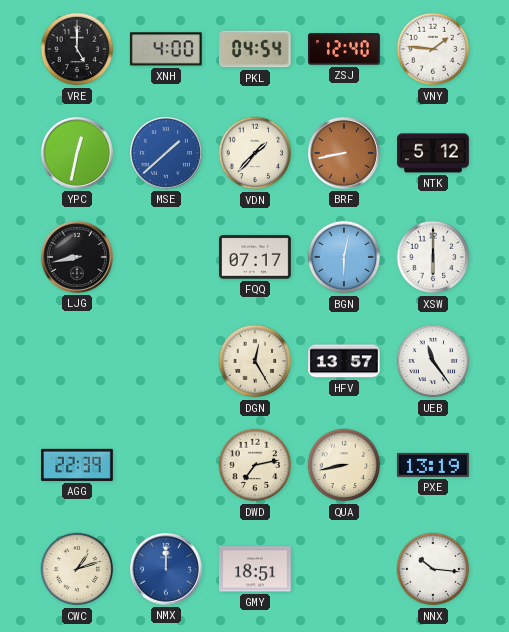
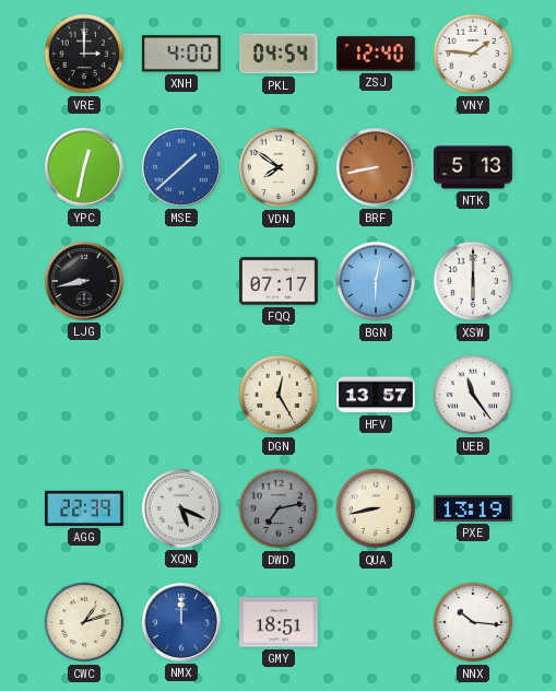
VRE: 5:00 -> 3:00 (84, 54)
VDN: 1:37 -> 7:51 (279, 167)
NTK: 5:12 -> 5:13 (474, 167)
XQN: none -> 5:19 (181, 508)
DWD dial: cream -> grey (279, 508)
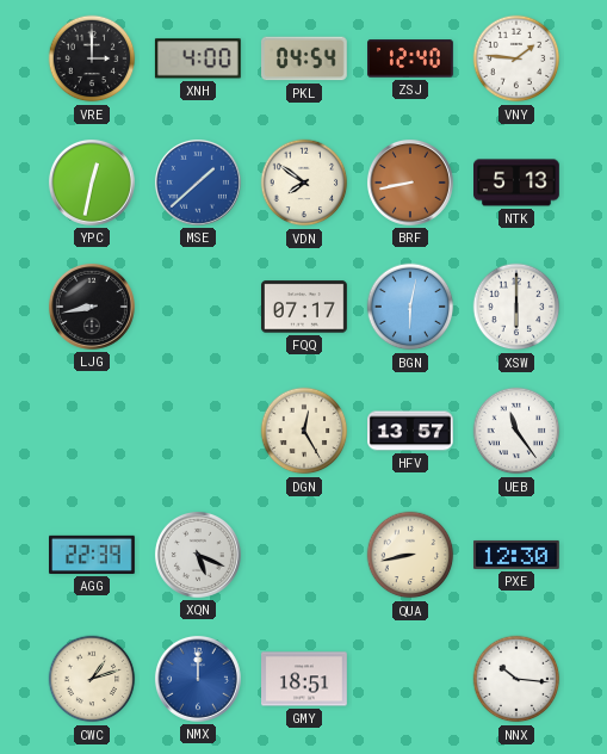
DWD: 7:13 -> none (279, 508)
PXE: 13:19 -> 12:30 (516, 555)
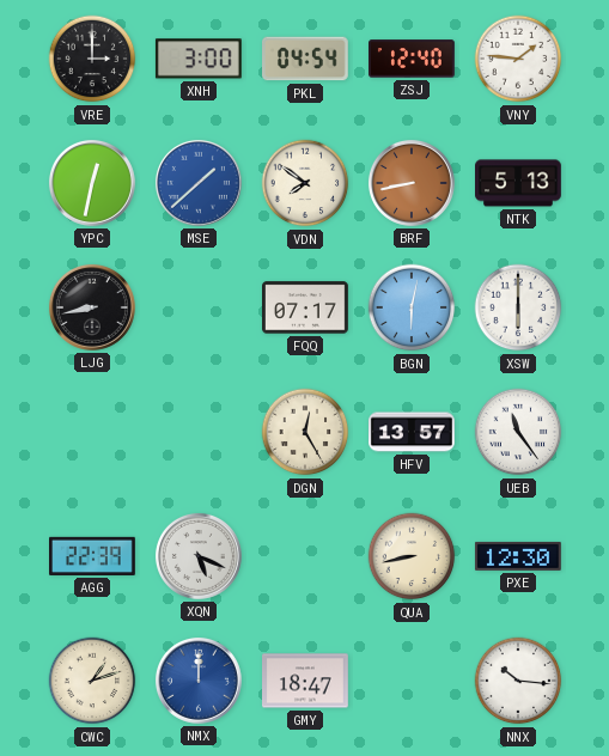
XNH: 4:00 -> 3:00 (199, 59)
GMY: 18:51 -> 18:47 (306, 681)
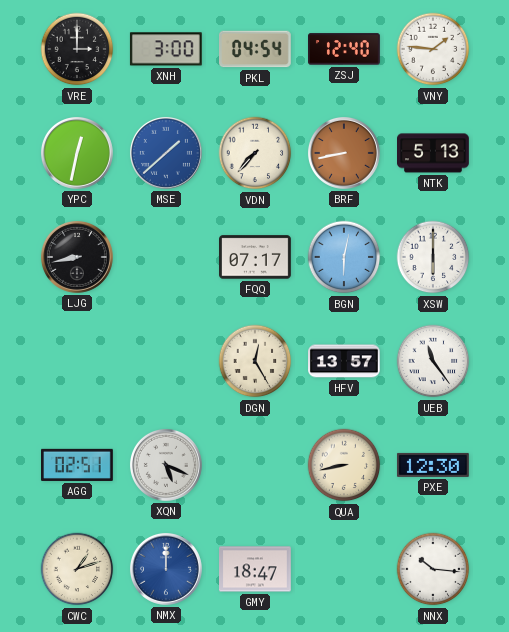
VDN: 7:51 -> 7:37 (255, 153)
AGG: 22:39 -> 02:51 (78, 465)
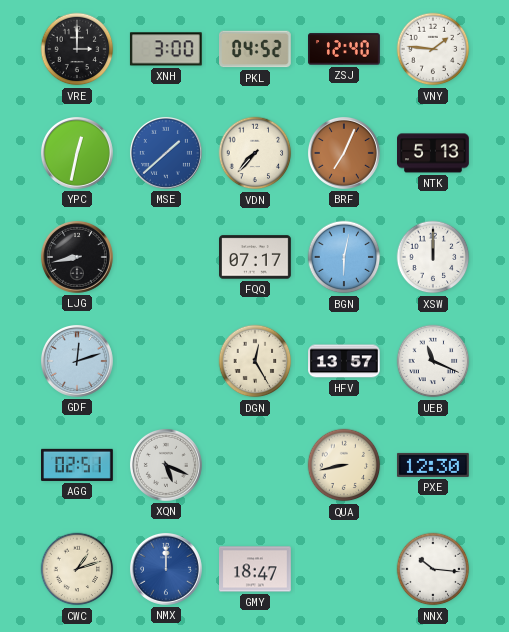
PKL: 04:54 -> 04:52 (256, 49)
BRF: 8:43 -> 7:04 (344, 153)
XSW: 6:00 -> 12:00 (433, 257)
GDF: none -> 12:12 (77, 361)
UEB: 11:24 -> 11:19 (433, 361)
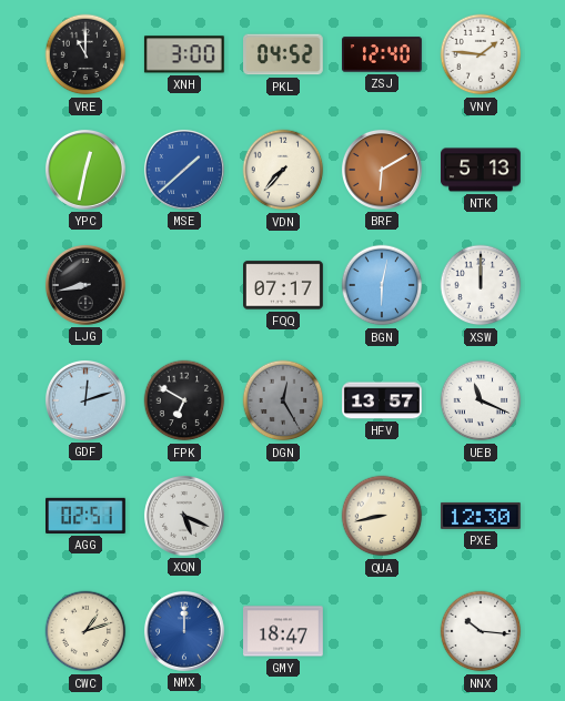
VRE: 3:00 -> 11:00 (85, 54)
BRF: 7:04 -> 6:10 (382, 170)
FPK: none -> 6:50 (184, 400)
DGN dial: cream -> grey (283, 400)
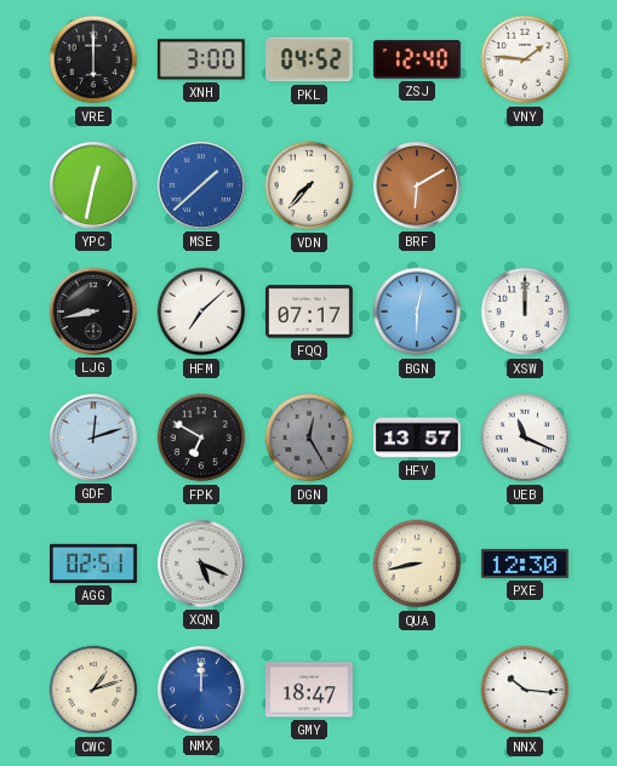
VRE: 11:00 -> 6:00 (93, 59)
NTK: 5:13 -> none (482, 170)
HFM: none -> 7:08 (201, 311)
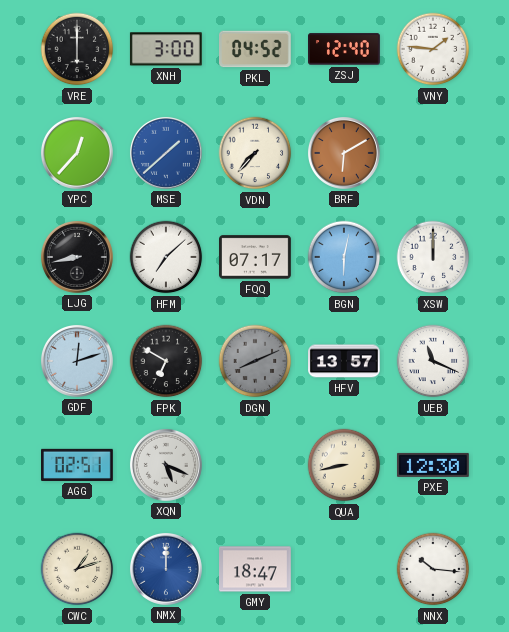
YPC: 12:32 -> 12:37 (77, 153)
DGN: 12:25 -> 8:11 (255, 361)
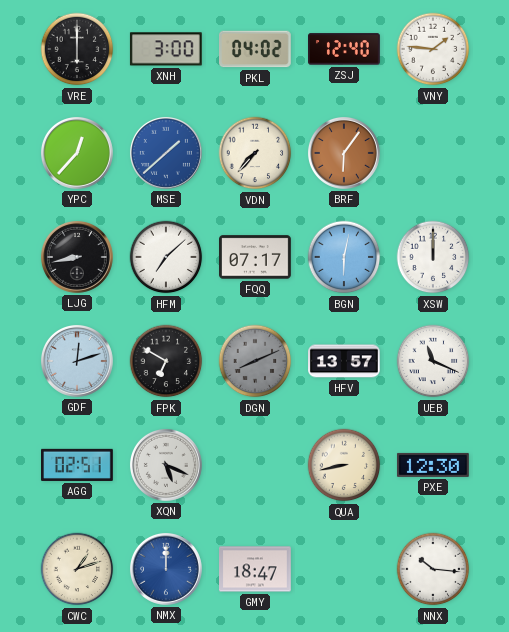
PKL: 04:52 -> 04:02 (256, 49)
BRF: 6:10 -> 6:06 (344, 153)
